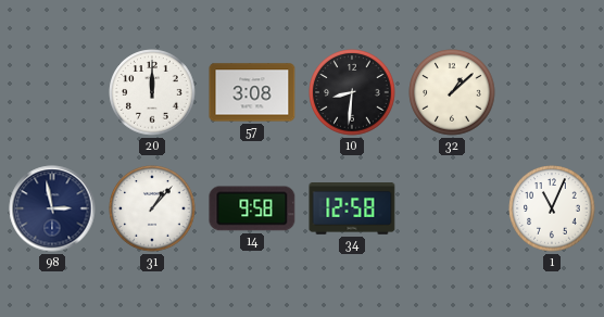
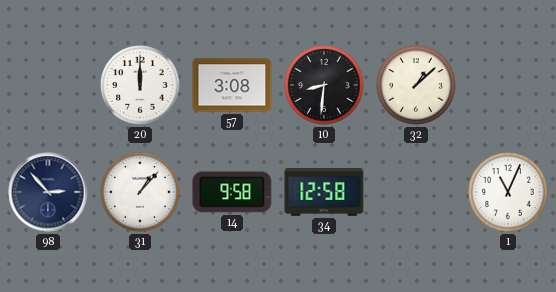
98: 2:58 -> 2:53 (48, 192)
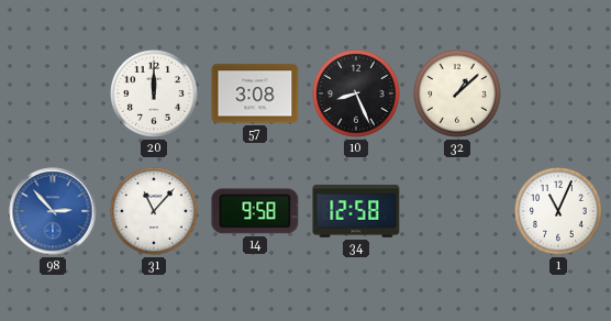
10: 8:31 -> 8:26 (356, 93)
98 dial: navy -> blue (53, 211)
31: 1:07 -> 11:07 (154, 211)
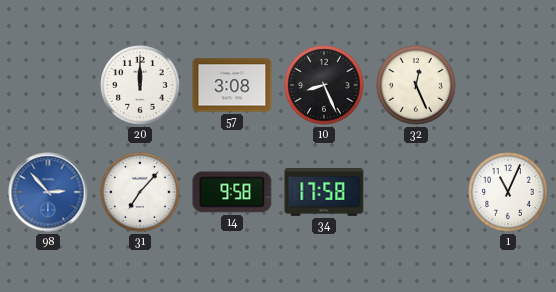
32: 1:08 -> 12:26 (416, 85)
31: 11:07 -> 7:07 (140, 192)
34: 12:58 -> 17:58 (324, 192)
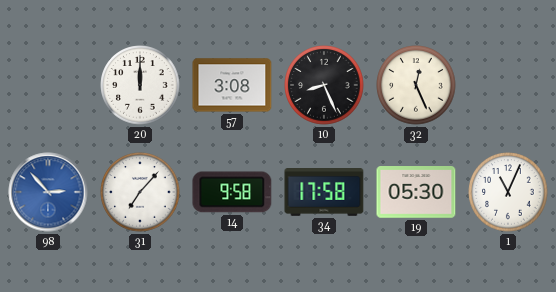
19: none -> 05:30 (416, 192)
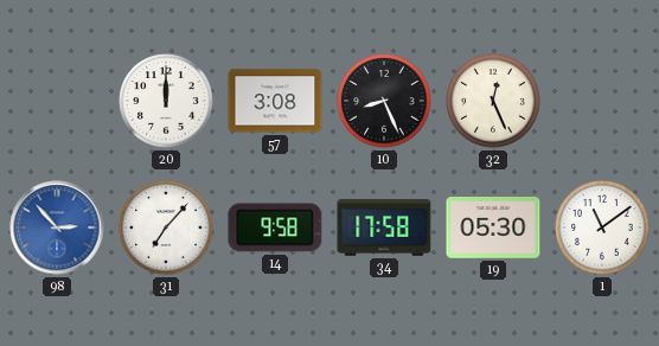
1: 11:04 -> 11:09 (602, 228)
